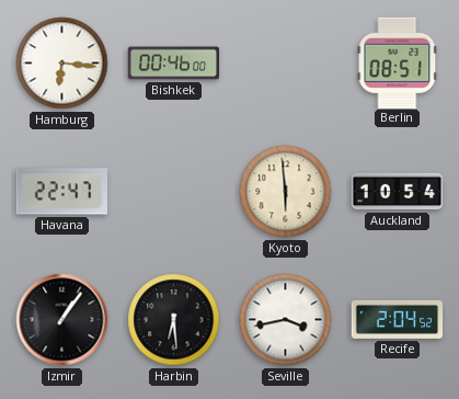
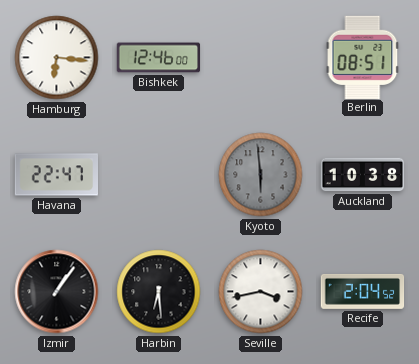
Bishkek: 00:46 -> 12:46 (159, 58)
Kyoto dial: cream -> grey (261, 175)
Auckland: 10:54 -> 10:38 (363, 175)
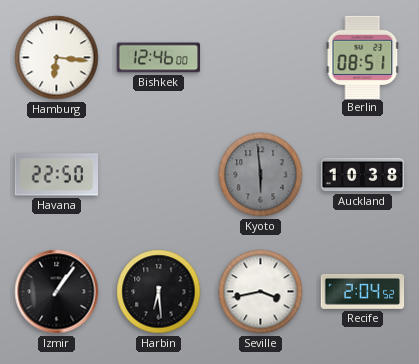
Havana: 22:47 -> 22:50 (57, 175)
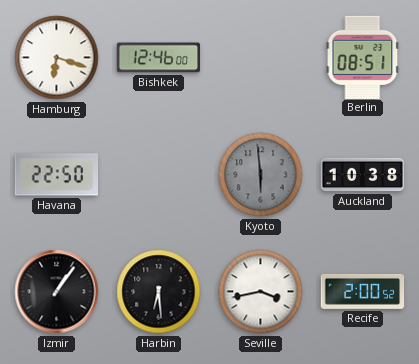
Hamburg: 6:16 -> 6:18 (57, 58)
Recife: 2:04 -> 2:00 (363, 291)
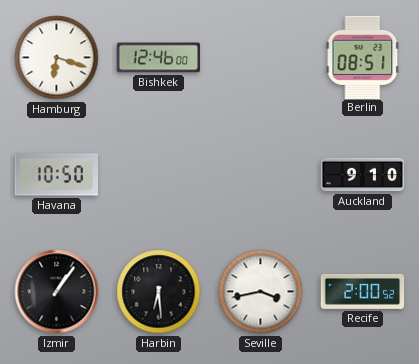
Havana: 22:50 -> 10:50 (57, 175)
Kyoto: 5:59 -> none (261, 175)
Auckland: 10:38 -> 9:10 (363, 175)
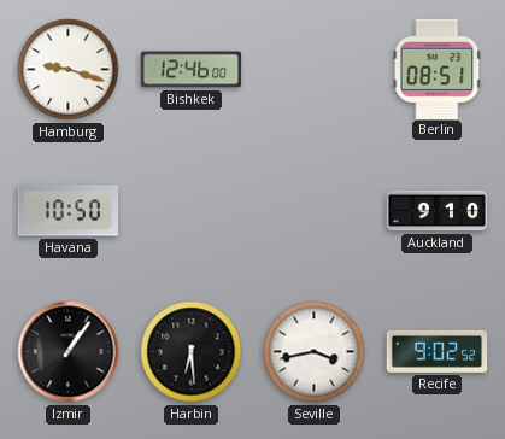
Hamburg: 6:18 -> 9:18 (69, 70)
Recife: 2:00 -> 9:02 (438, 351)
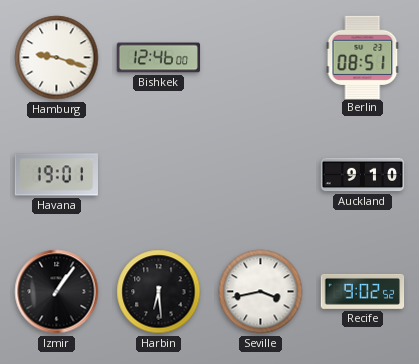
Havana: 10:50 -> 19:01 (57, 175)
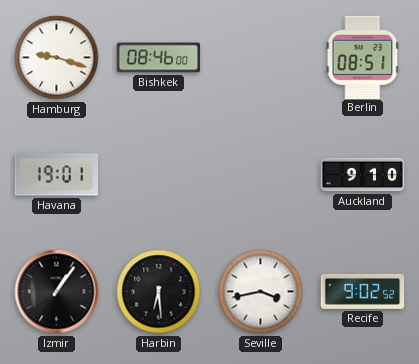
Bishkek: 12:46 -> 08:46 (159, 58)
